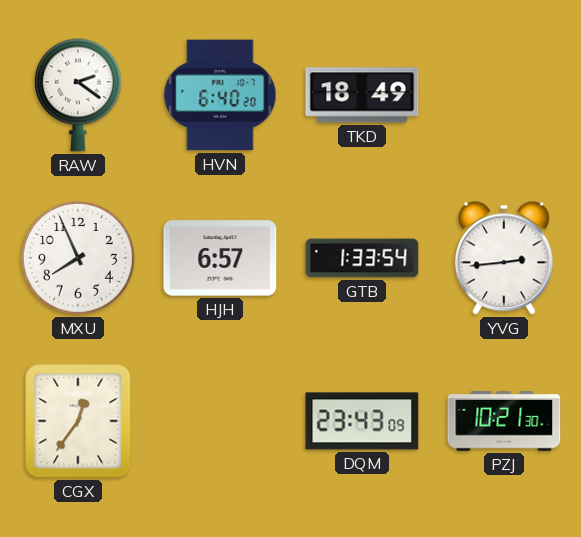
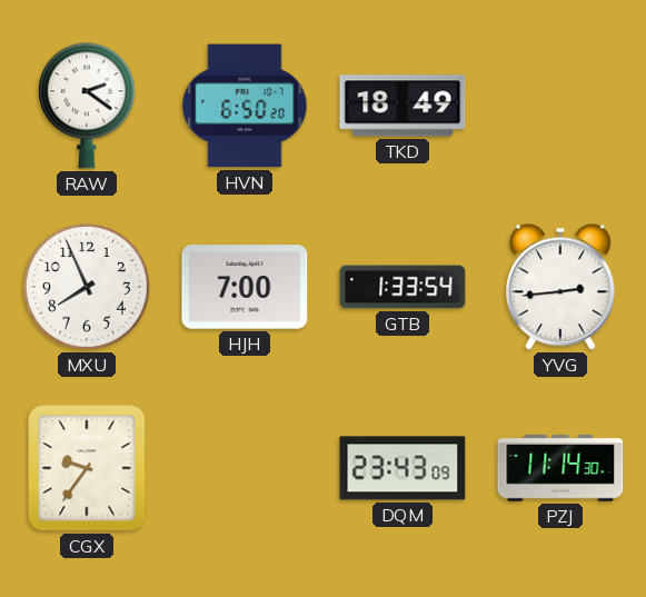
HVN: 6:40 -> 6:50 (245, 106)
HJH: 6:57 -> 7:00 (245, 287)
CGX: 12:36 -> 9:36 (87, 468)
PZJ: 10:21 -> 11:14 (560, 469)
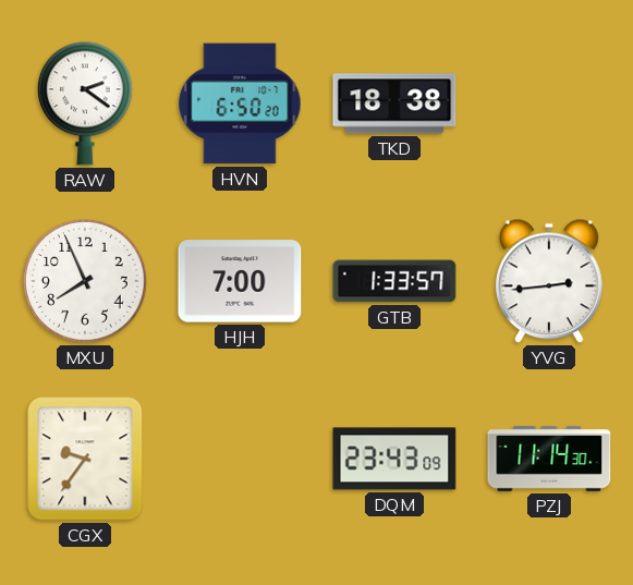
TKD: 18:49 -> 18:38 (394, 103)
GTB: 1:33:54 -> 1:33:57 (394, 281)
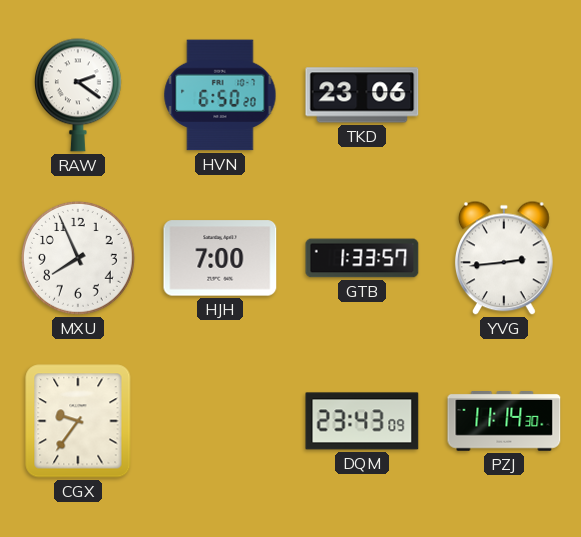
TKD: 18:38 -> 23:06 (362, 95)
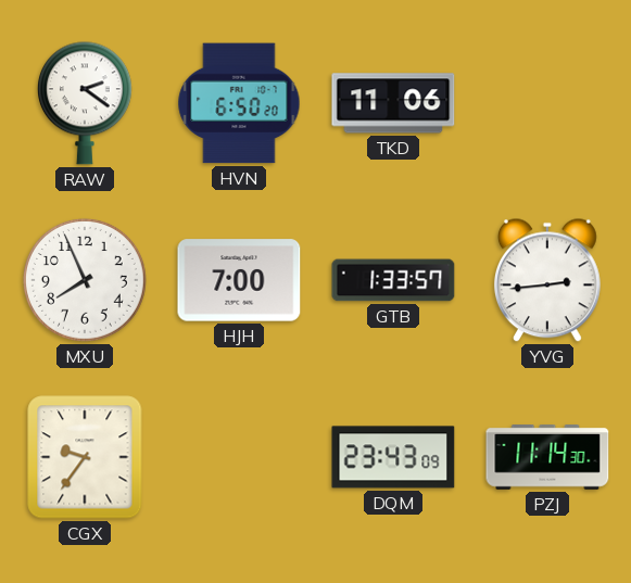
TKD: 23:06 -> 11:06 (393, 103)
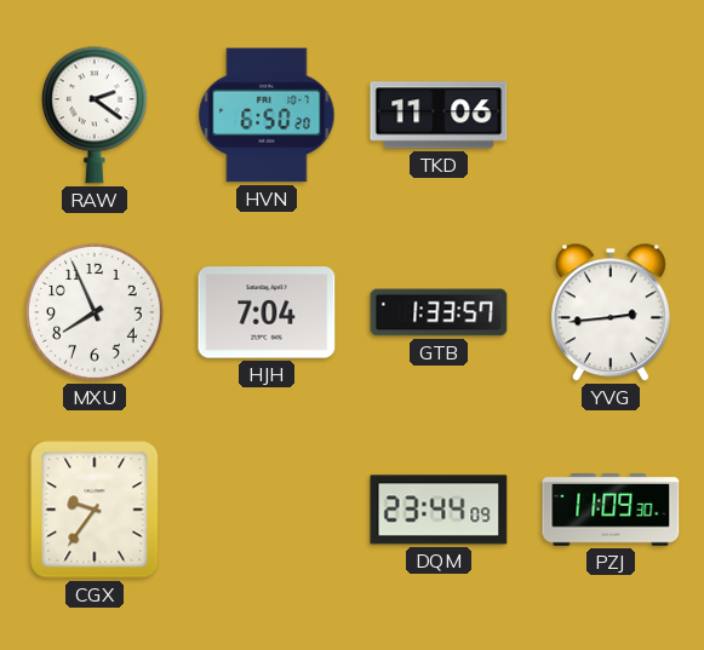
HJH: 7:00 -> 7:04 (267, 312)
DQM: 23:43 -> 23:44 (439, 510)
PZJ: 11:14 -> 11:09 (611, 511)
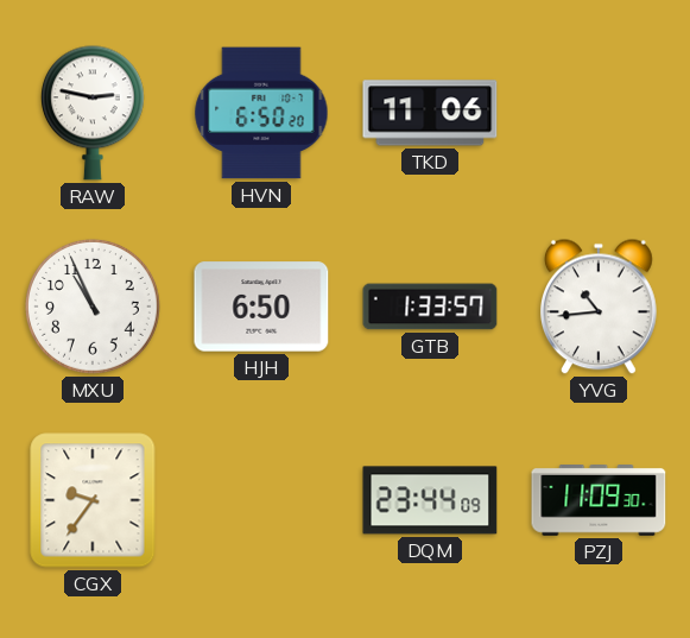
RAW: 2:21 -> 2:47 (93, 113)
MXU: 7:56 -> 10:56 (93, 307)
HJH: 7:04 -> 6:50 (261, 307)
YVG: 2:44 -> 10:44 (599, 307)
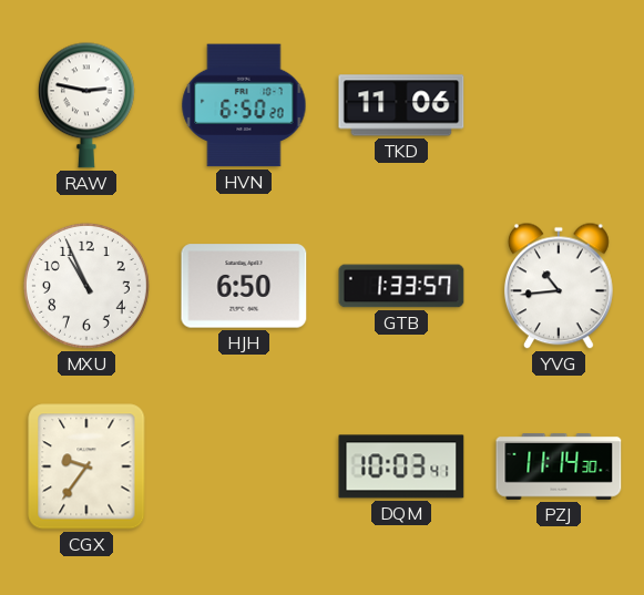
DQM: 23:44 -> 10:03 (401, 466)
PZJ: 11:09 -> 11:14 (559, 468)
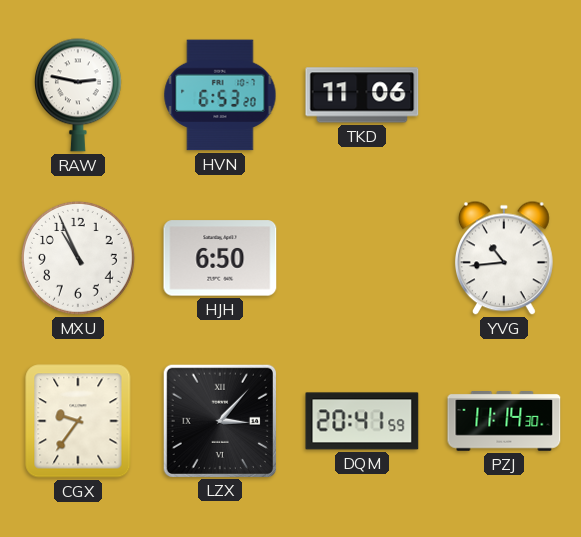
HVN: 6:50 -> 6:53 (220, 95)
GTB: 1:33 -> none (401, 286)
LZX: none -> 3:07 (219, 420)
DQM: 10:03 -> 20:41 (362, 421)
